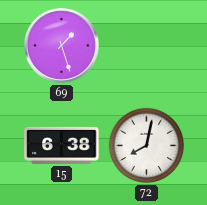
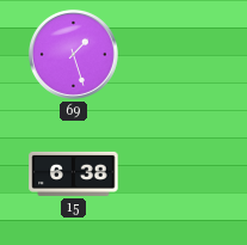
72: 8:02 -> none (147, 146)
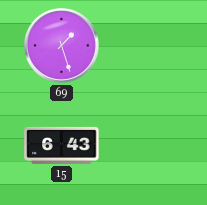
15: 6:38 -> 6:43 (62, 145)
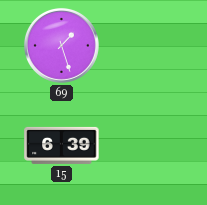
15: 6:43 -> 6:39 (62, 145)
